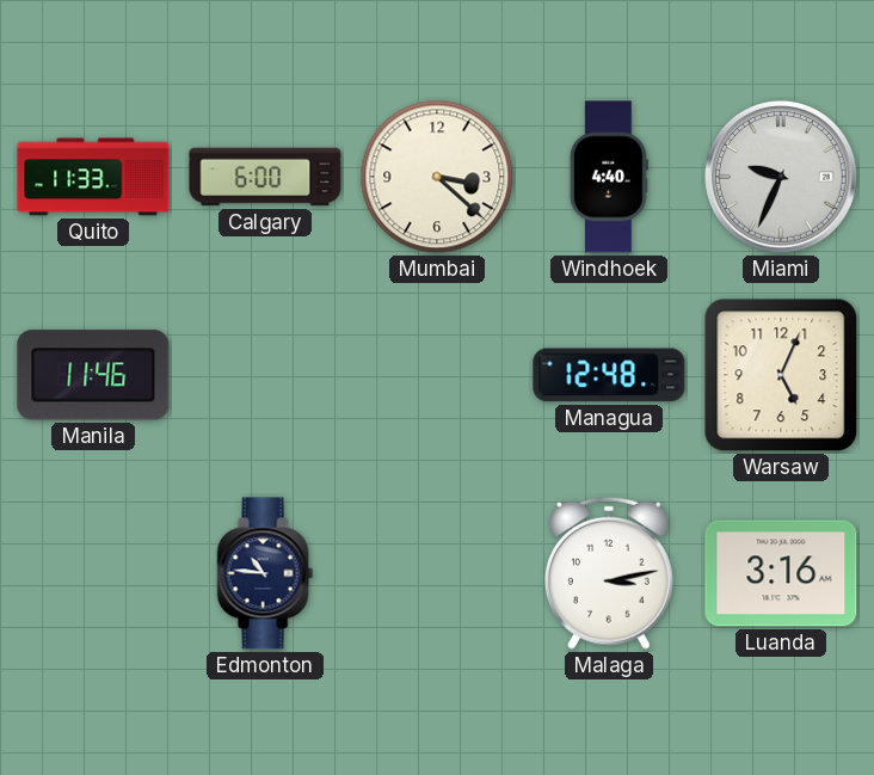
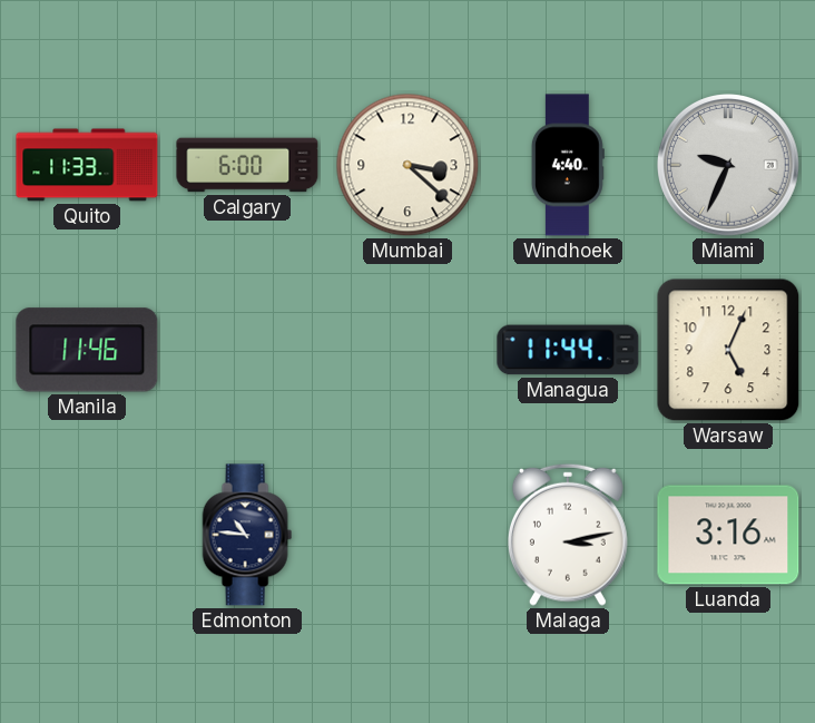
Managua: 12:48 -> 11:44 (568, 350)
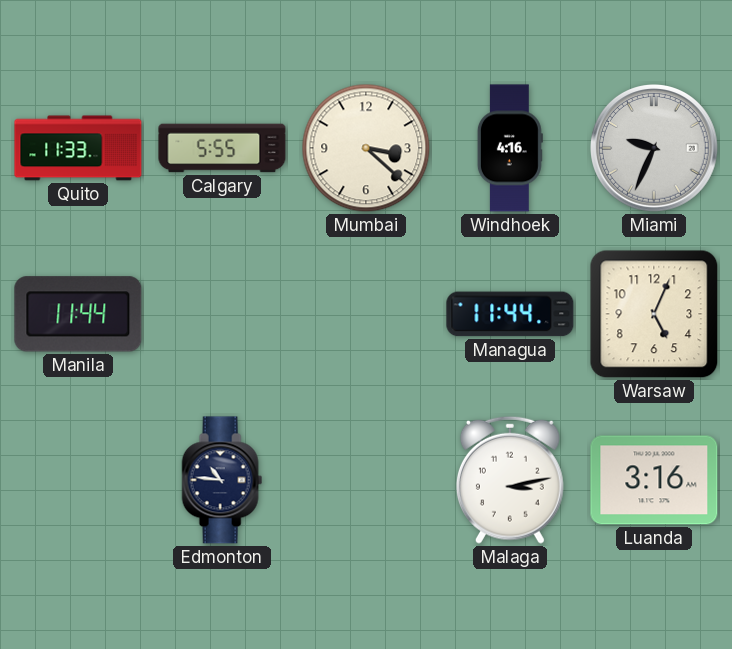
Calgary: 6:00 -> 5:55 (222, 148)
Windhoek: 4:40 -> 4:16 (510, 148)
Manila: 11:46 -> 11:44 (78, 314)
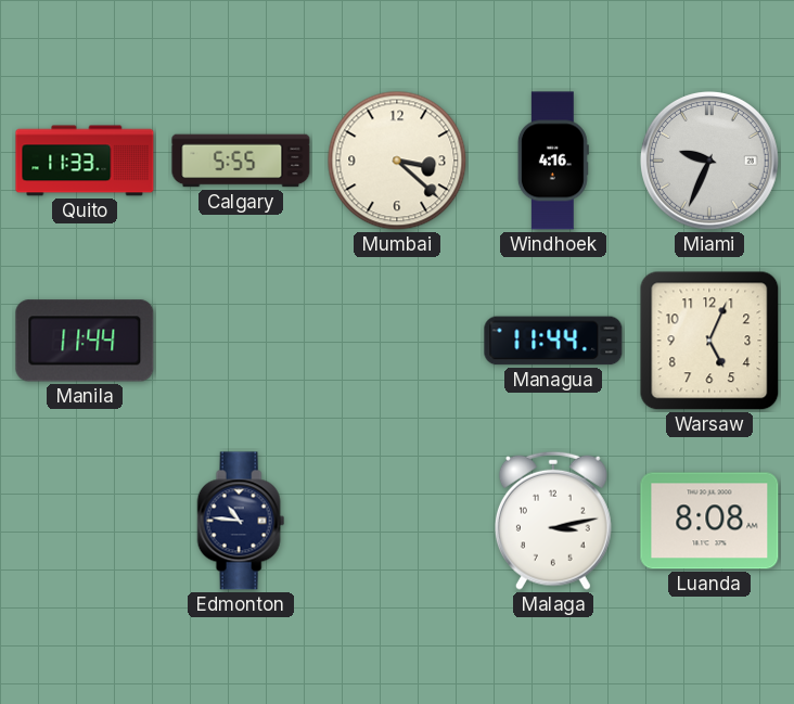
Luanda: 3:16 -> 8:08 (709, 521)
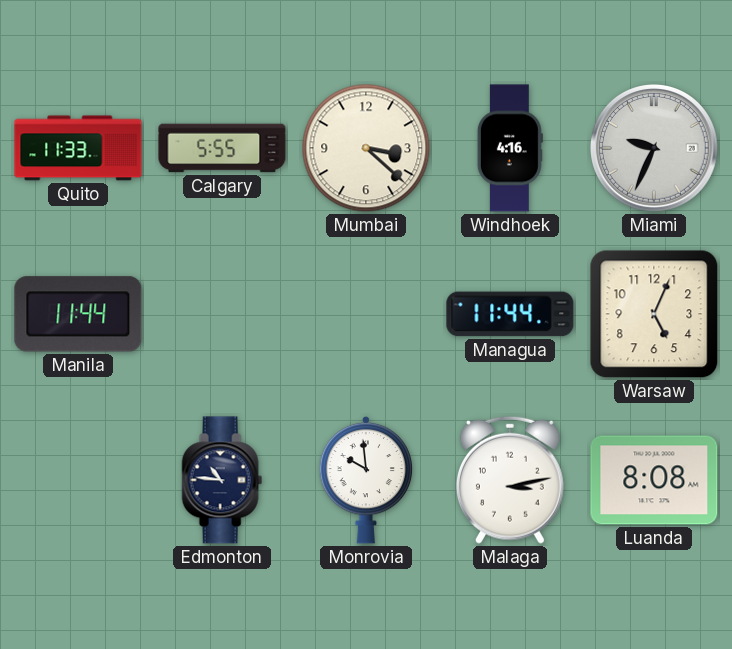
Monrovia: none -> 9:59 (366, 480)
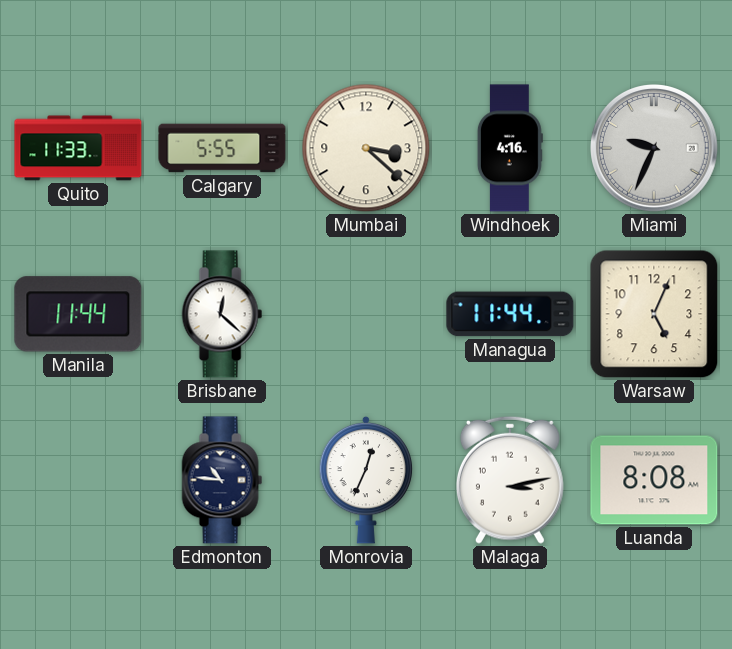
Brisbane: none -> 12:22 (222, 314)
Monrovia: 9:59 -> 12:34 (366, 480)
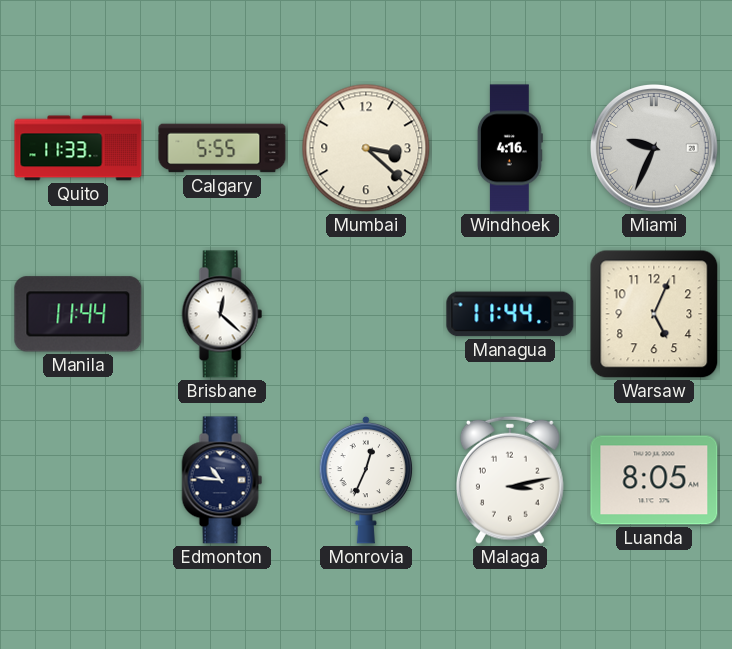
Luanda: 8:08 -> 8:05 (654, 480)
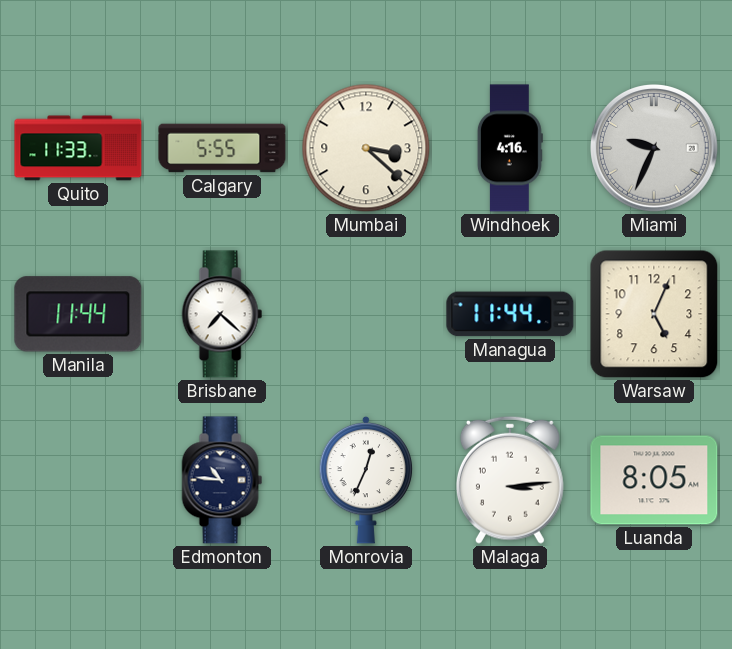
Brisbane: 12:22 -> 7:22 (222, 314)
Malaga: 3:13 -> 3:14 (510, 480)
